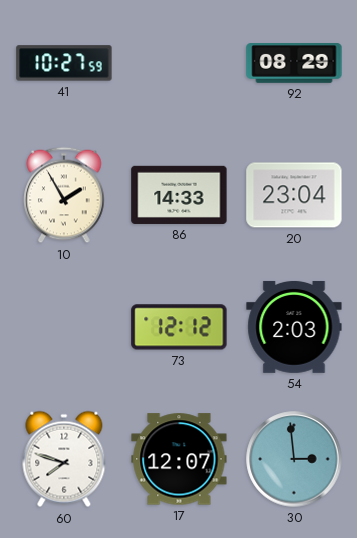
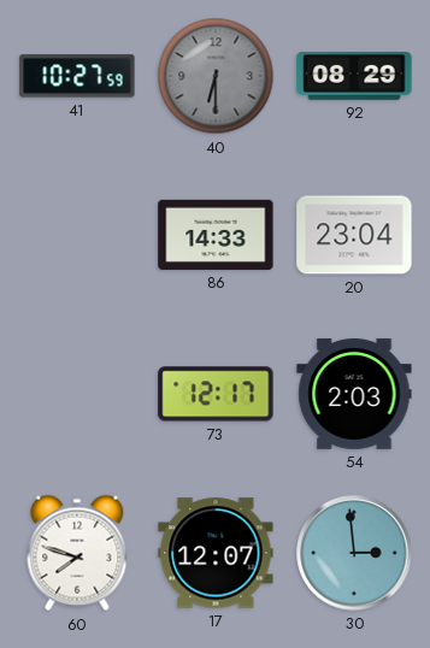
40: none -> 6:30 (216, 76)
10: 1:55 -> none (64, 195)
73: 12:12 -> 12:17 (216, 394)
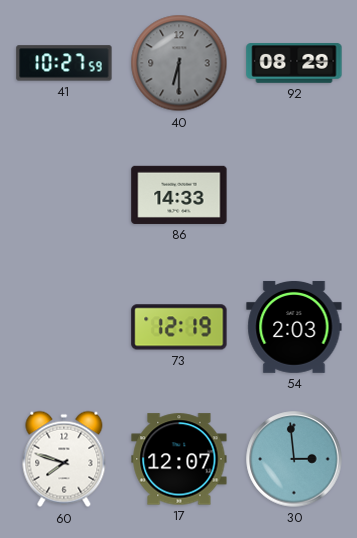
20: 23:04 -> none (354, 235)
73: 12:17 -> 12:19 (179, 327)
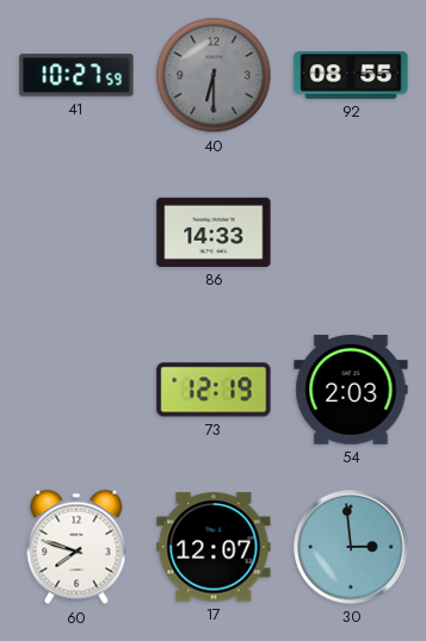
92: 08:29 -> 08:55 (351, 76)
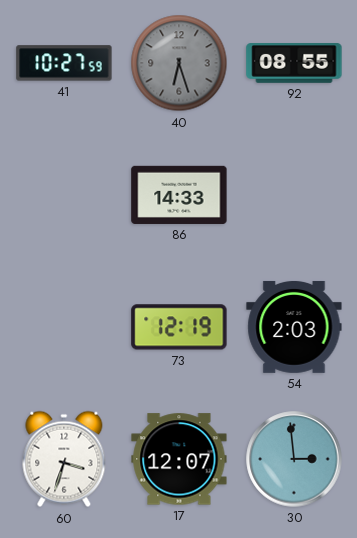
40: 6:30 -> 6:27 (179, 63)
60: 7:48 -> 3:33 (64, 459)
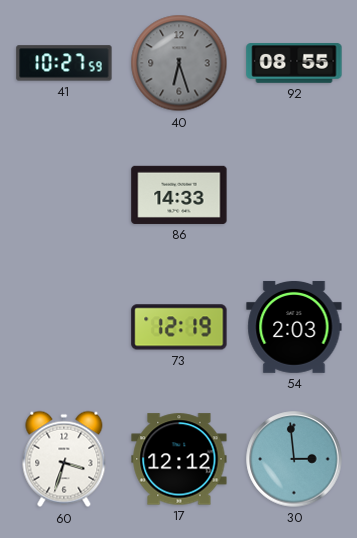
17: 12:07 -> 12:12 (179, 459)
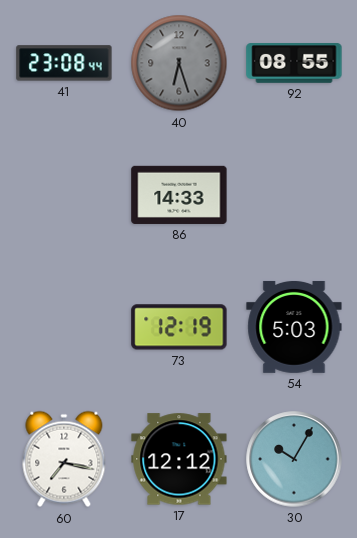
41: 10:27 -> 23:08 (64, 63)
54: 2:03 -> 5:03 (294, 327)
60: 3:33 -> 7:17 (64, 459)
30: 2:59 -> 10:05 (294, 459)
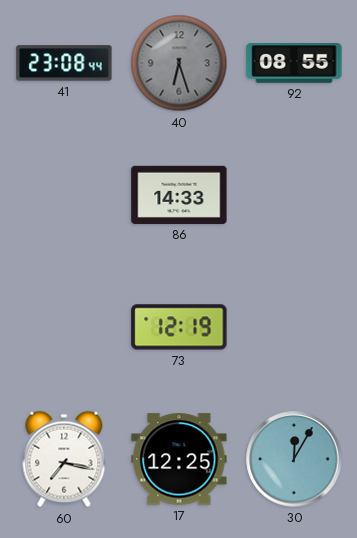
54: 5:03 -> none (294, 327)
17: 12:12 -> 12:25 (179, 459)
30: 10:05 -> 12:05 (294, 459)
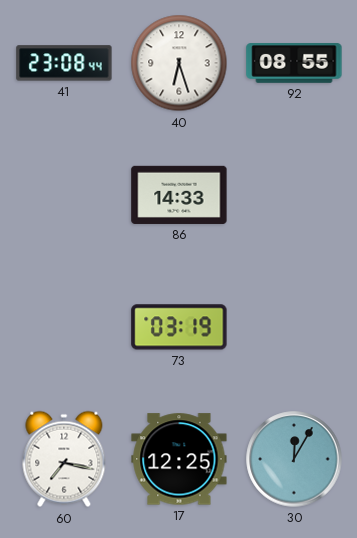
40 dial: grey -> white (179, 63)
73: 12:19 -> 03:19 (179, 327)
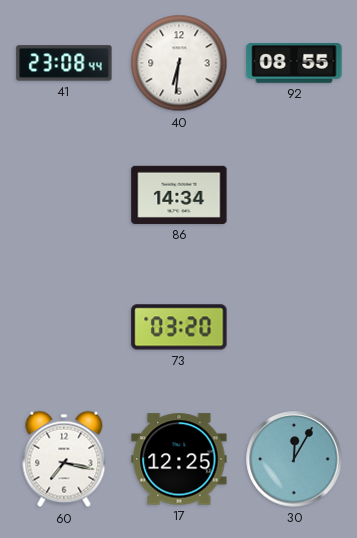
40: 6:27 -> 6:31 (179, 63)
86: 14:33 -> 14:34 (179, 195)
73: 03:19 -> 03:20 (179, 327)
